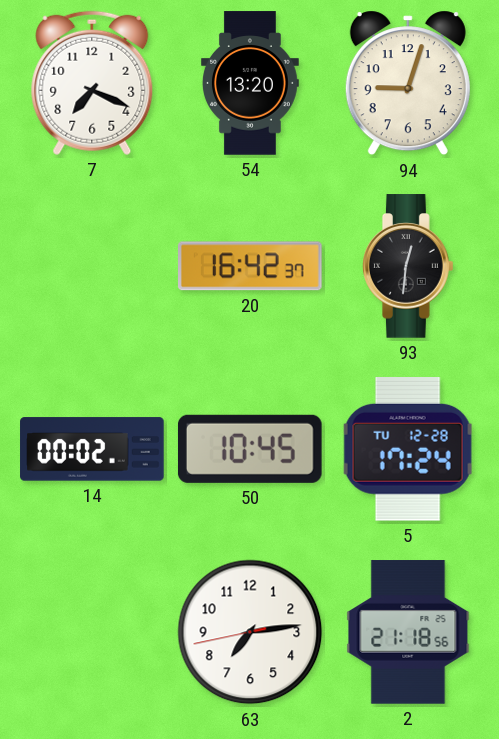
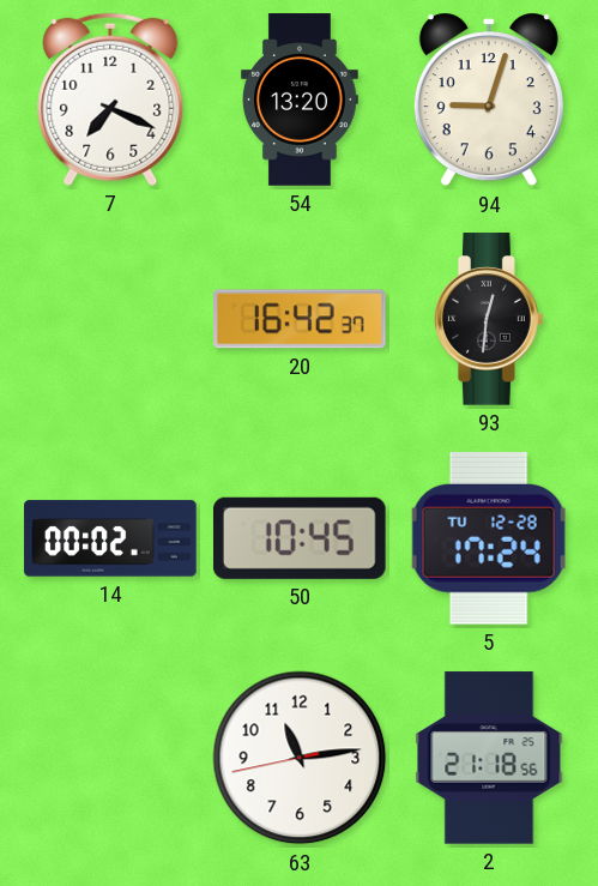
63: 7:13 -> 11:13 (300, 758)
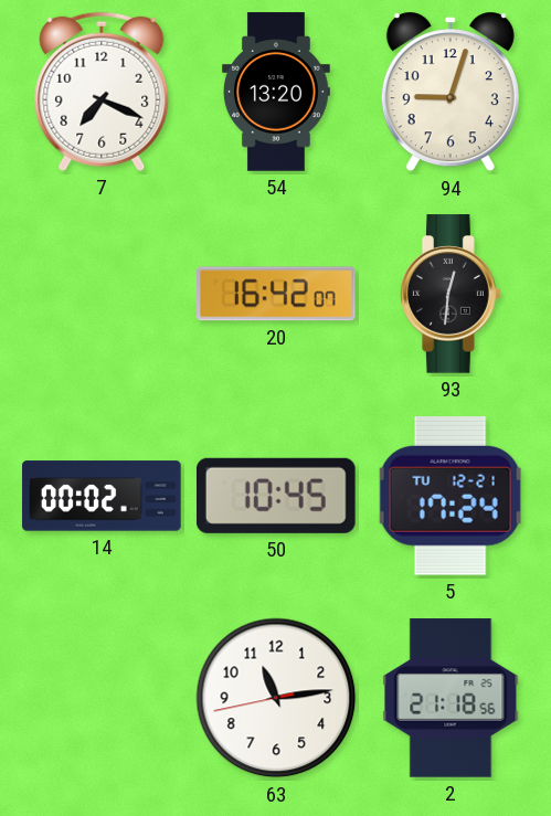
20: 16:42:37 -> 16:42:07 (277, 294)
5 date: TU 12-28 -> TU 12-21 (451, 496)
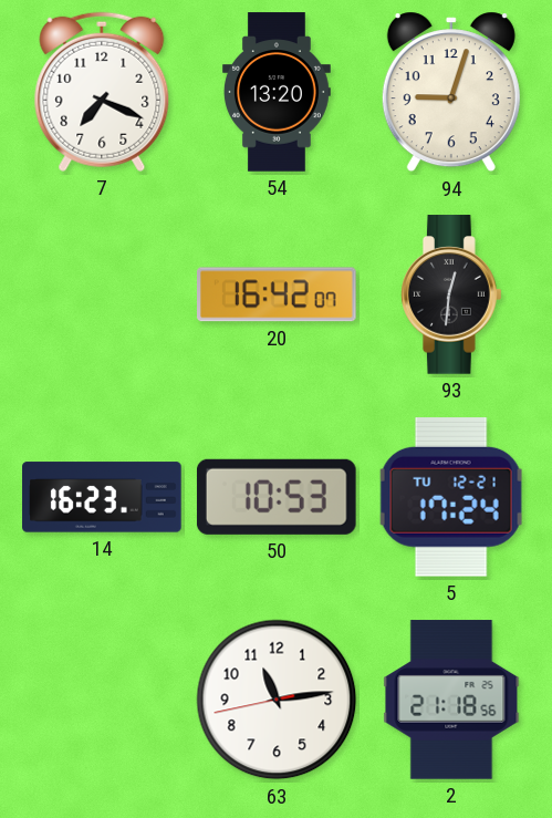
14: 00:02 -> 16:23 (102, 497)
50: 10:45 -> 10:53 (277, 497)
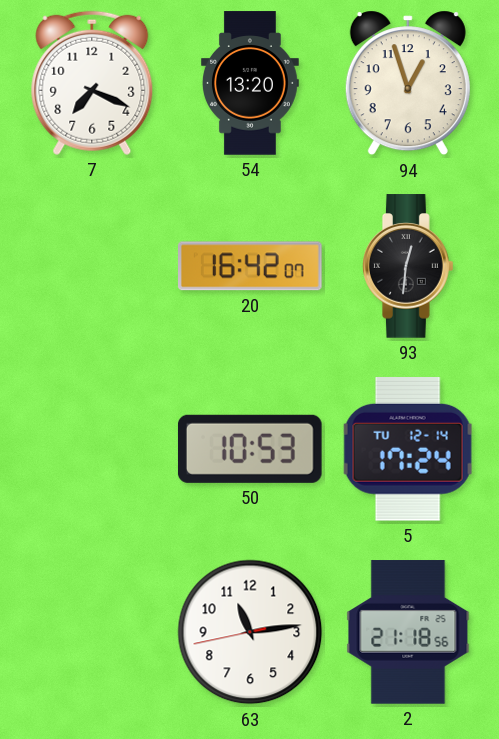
94: 9:03 -> 12:57 (408, 83)
14: 16:23 -> none (102, 497)
5 date: TU 12-21 -> TU 12-14 (408, 449)
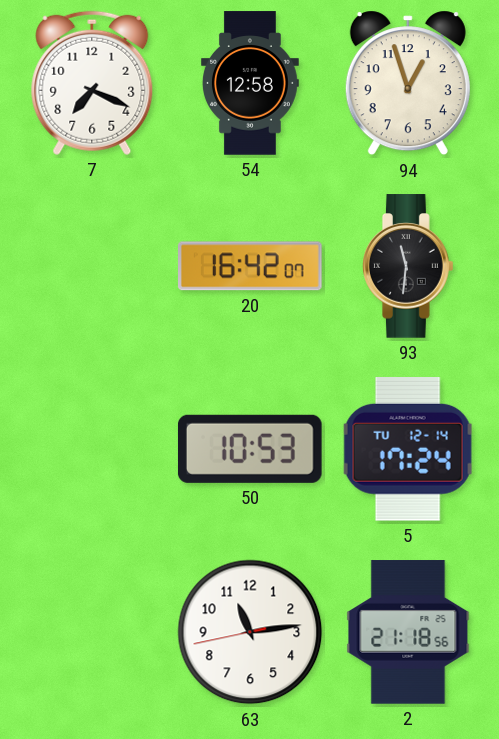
54: 13:20 -> 12:58 (250, 83)
93: 12:31 -> 11:31 (409, 266)
